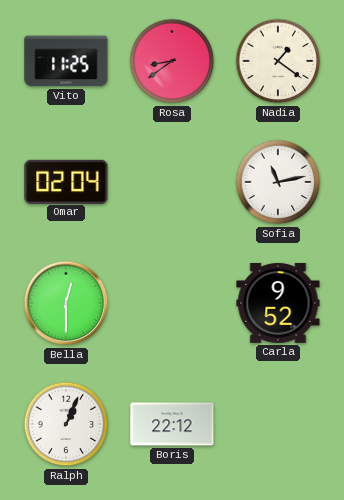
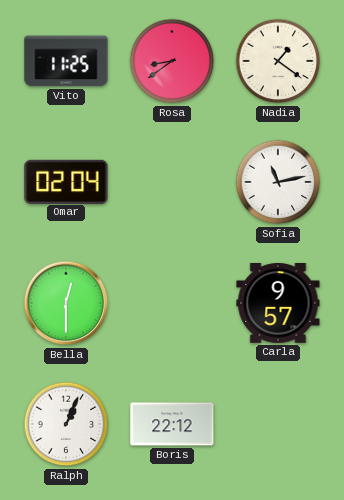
Carla: 9:52 -> 9:57 (278, 303)
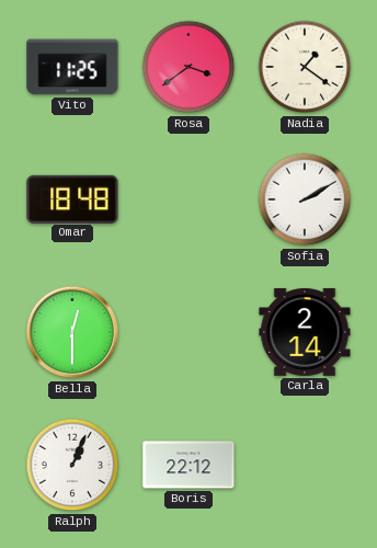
Rosa: 8:39 -> 3:39 (188, 67)
Omar: 02:04 -> 18:48 (72, 198)
Sofia: 11:13 -> 2:10 (305, 199)
Carla: 9:57 -> 2:14 (305, 332)
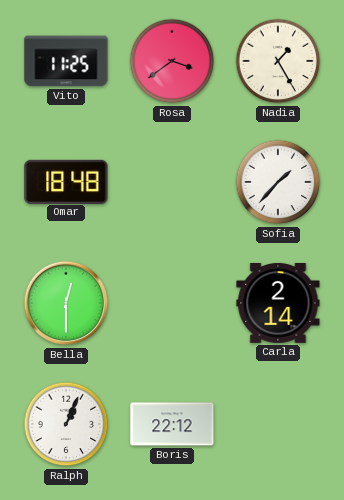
Nadia: 1:21 -> 1:25 (278, 61)
Sofia: 2:10 -> 1:37 (278, 182)
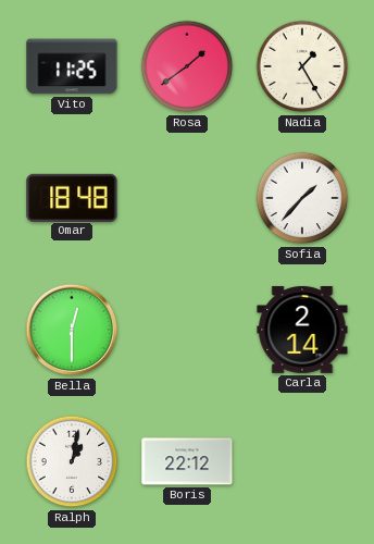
Rosa: 3:39 -> 1:39 (187, 66)
Ralph: 1:04 -> 1:02 (72, 461)
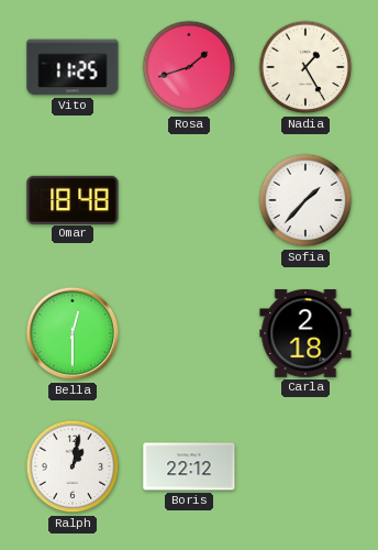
Rosa: 1:39 -> 1:42 (189, 67)
Carla: 2:14 -> 2:18 (305, 333)
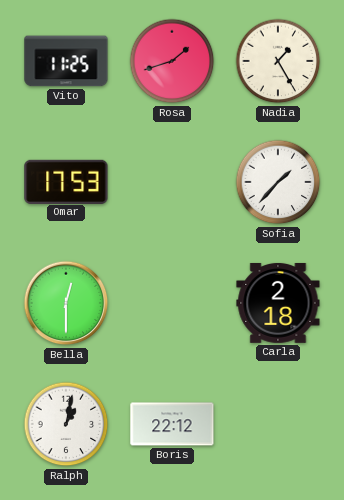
Omar: 18:48 -> 17:53 (66, 181)
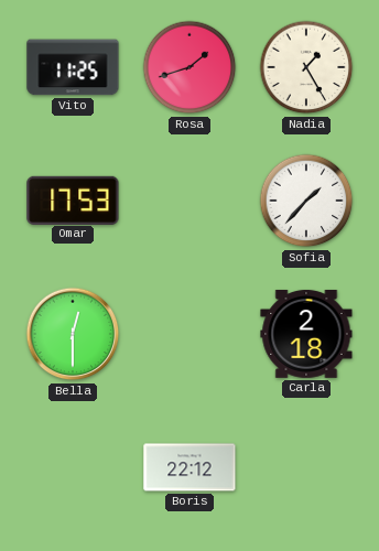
Ralph: 1:02 -> none (66, 424)
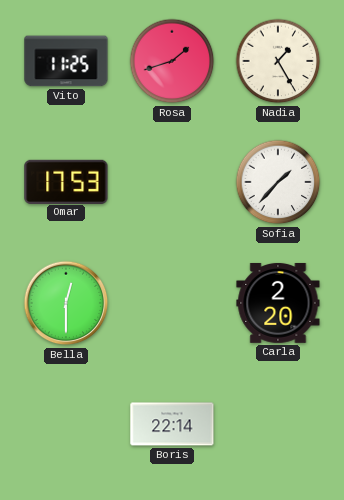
Carla: 2:18 -> 2:20 (278, 303)
Boris: 22:12 -> 22:14 (172, 424)
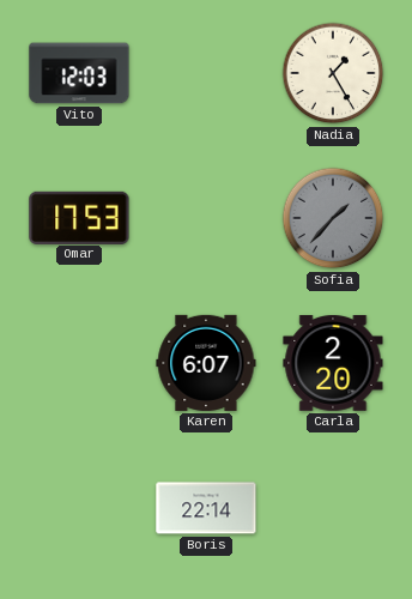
Vito: 11:25 -> 12:03 (79, 73)
Rosa: 1:42 -> none (172, 61)
Sofia dial: white -> grey (333, 218)
Bella: 12:30 -> none (66, 303)
Karen: none -> 6:07 (206, 363)
